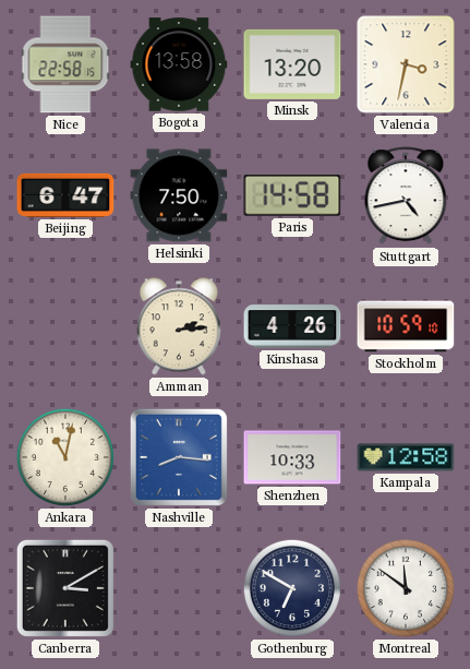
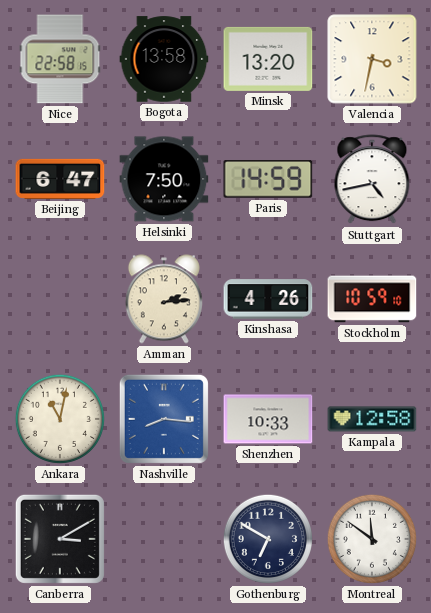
Paris: 14:58 -> 14:59 (268, 180)
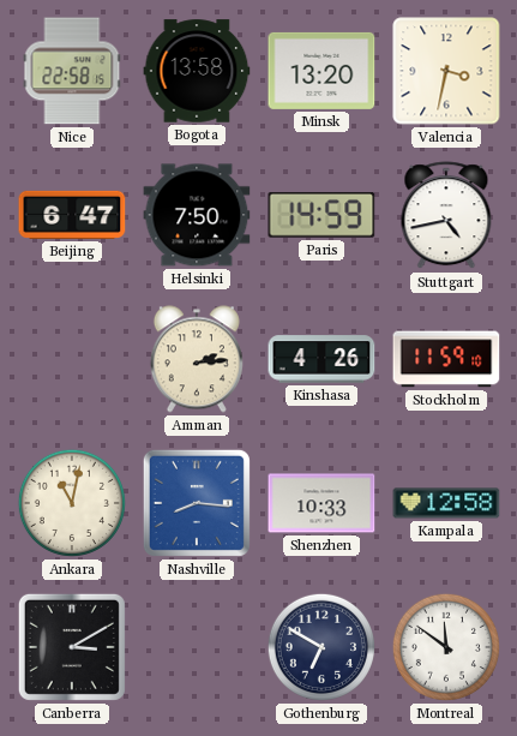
Stockholm: 10:59 -> 11:59 (446, 359)
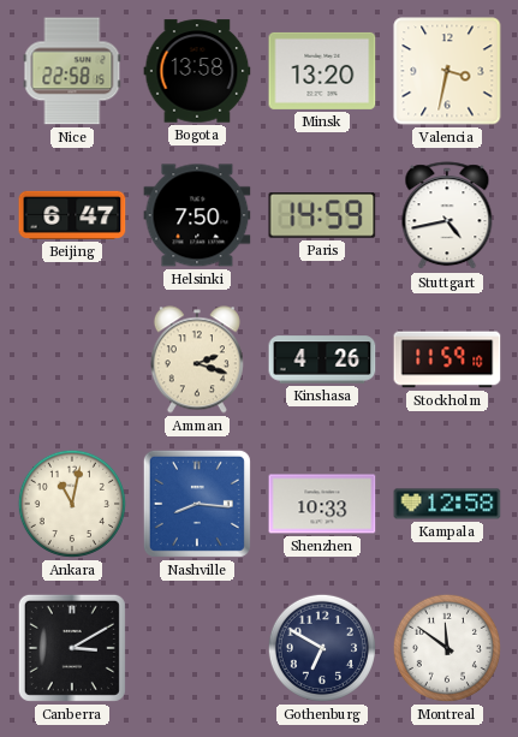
Amman: 2:14 -> 2:18 (197, 359)
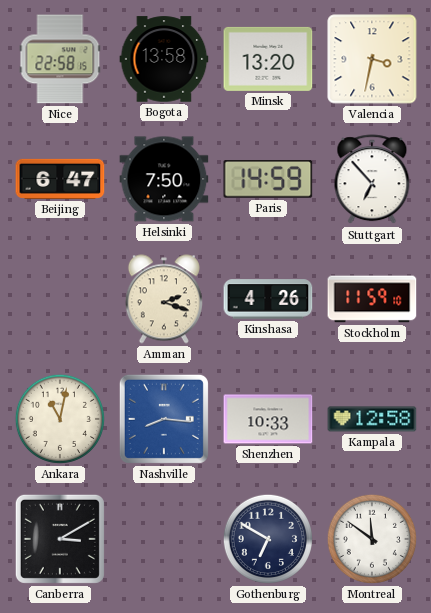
Stuttgart: 4:43 -> 6:53 (372, 180)
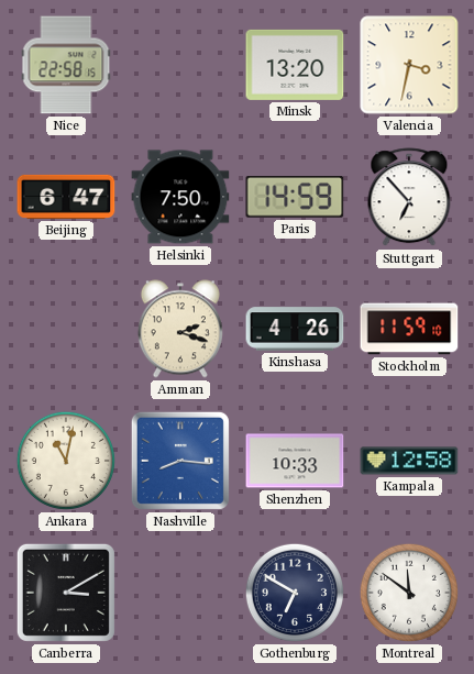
Bogota: 13:58 -> none (164, 59)
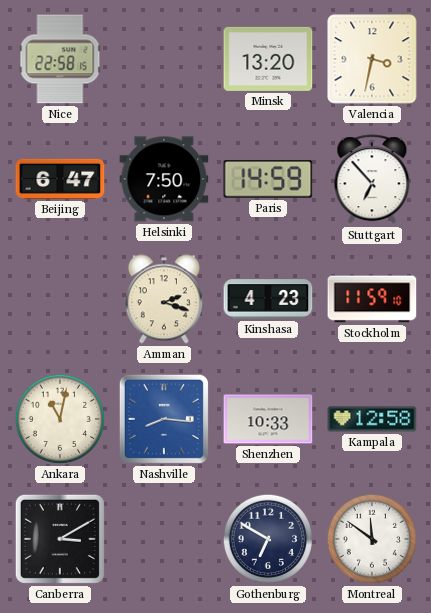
Kinshasa: 4:26 -> 4:23 (268, 299)
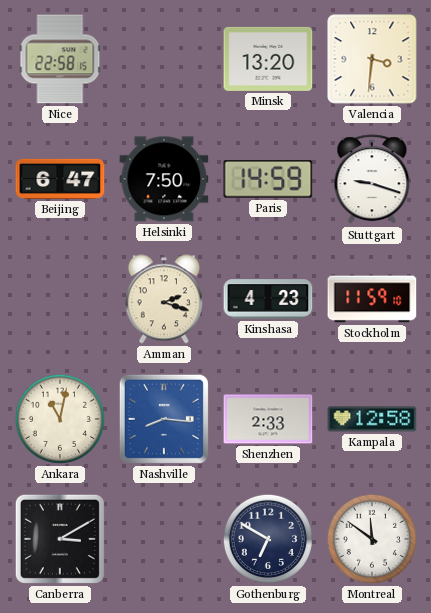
Valencia: 3:32 -> 3:31 (372, 59)
Stuttgart: 6:53 -> 9:18 (372, 180)
Shenzhen: 10:33 -> 2:33 (268, 419)
